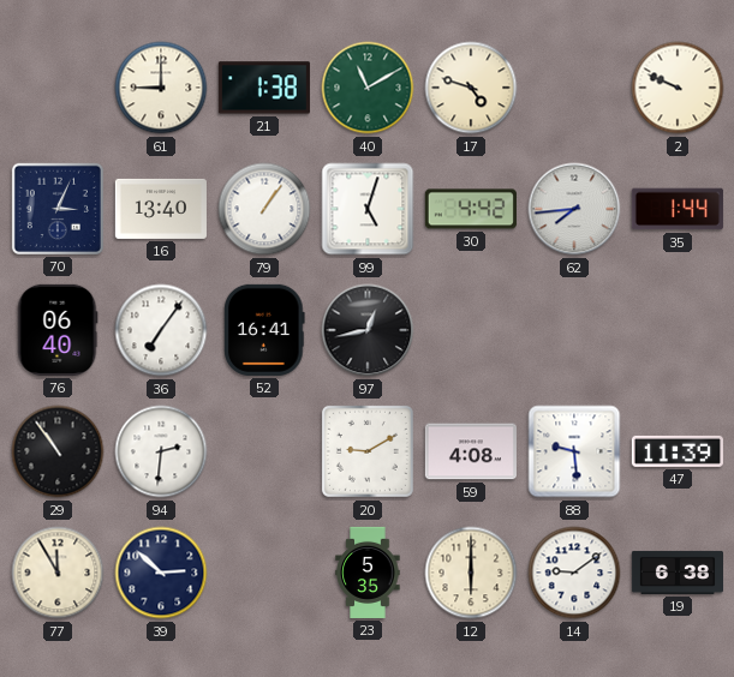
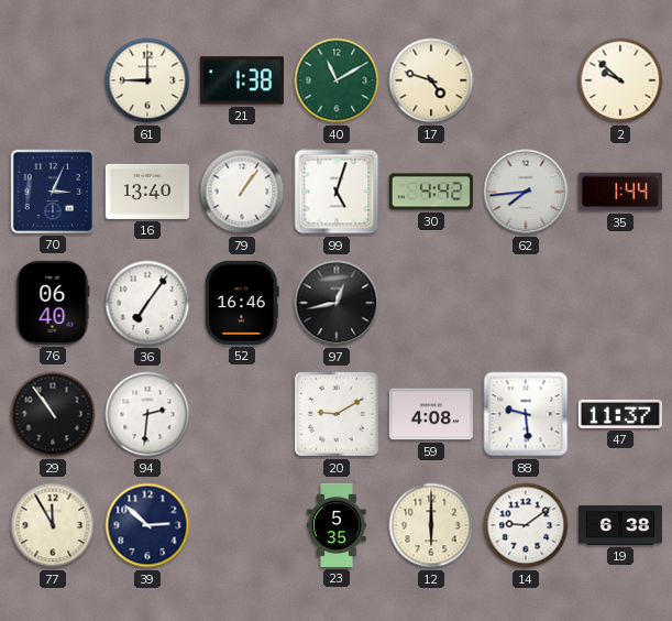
2: 9:49 -> 9:52 (620, 80)
52: 16:41 -> 16:46 (242, 303)
47: 11:39 -> 11:37 (620, 414)
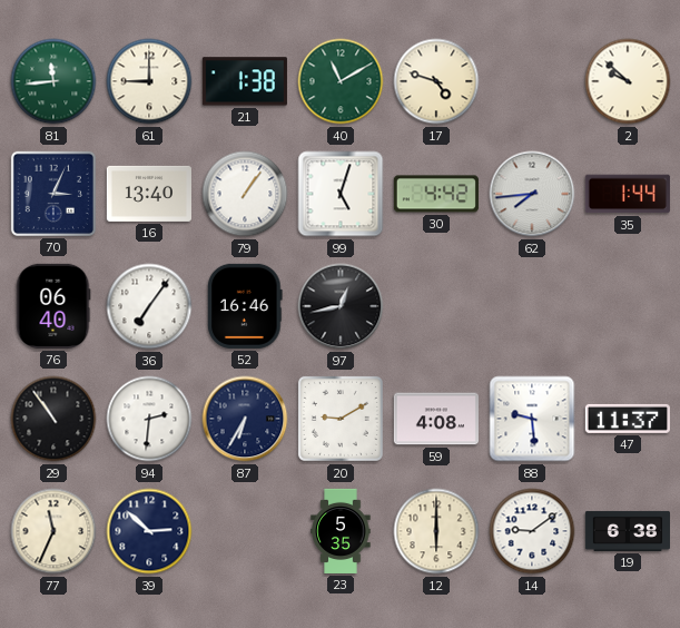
81: none -> 11:44 (53, 81)
87: none -> 6:35 (245, 419)
77: 11:55 -> 11:34 (53, 531)
